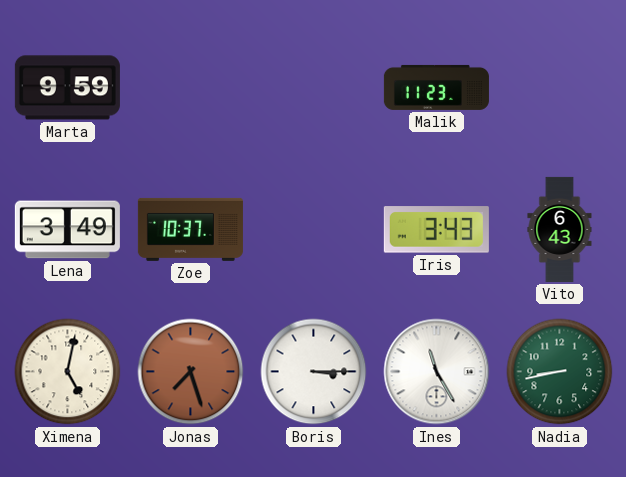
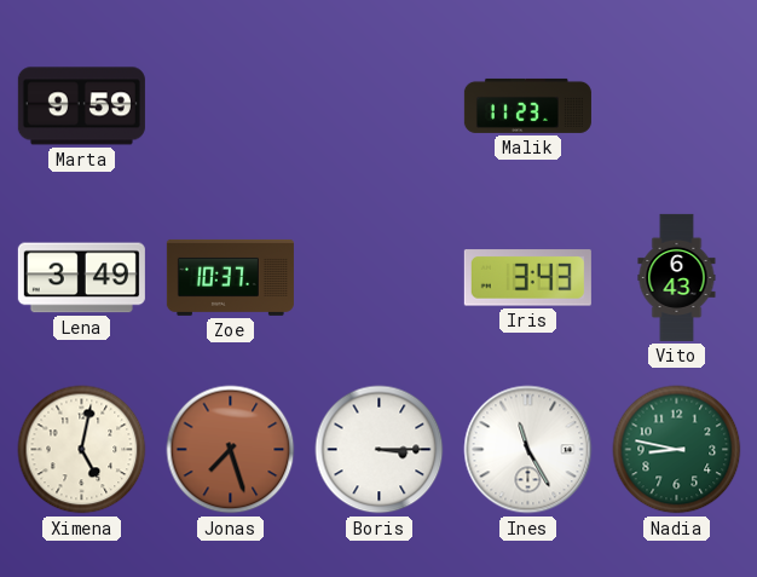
Nadia: 8:43 -> 8:47 (677, 450)
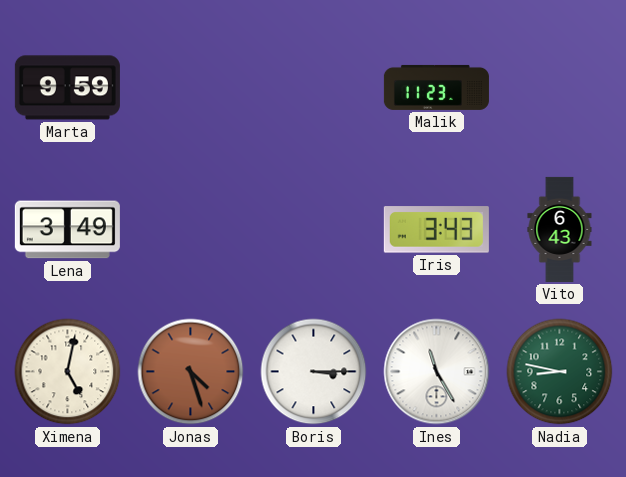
Zoe: 10:37 -> none (230, 277)
Jonas: 7:27 -> 4:27 (191, 372)
